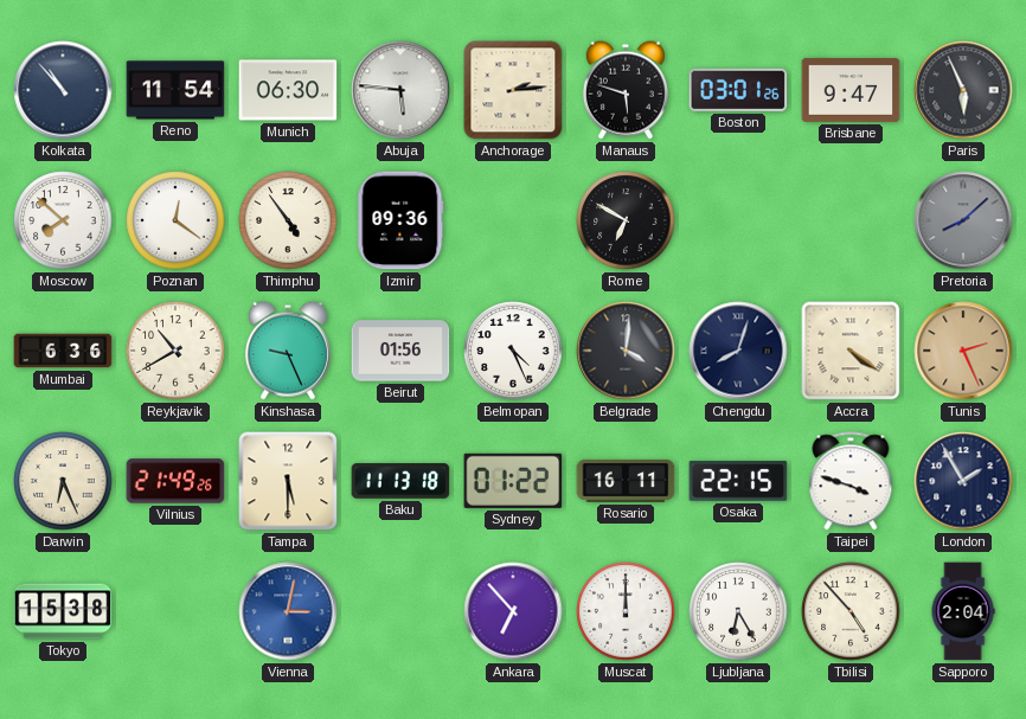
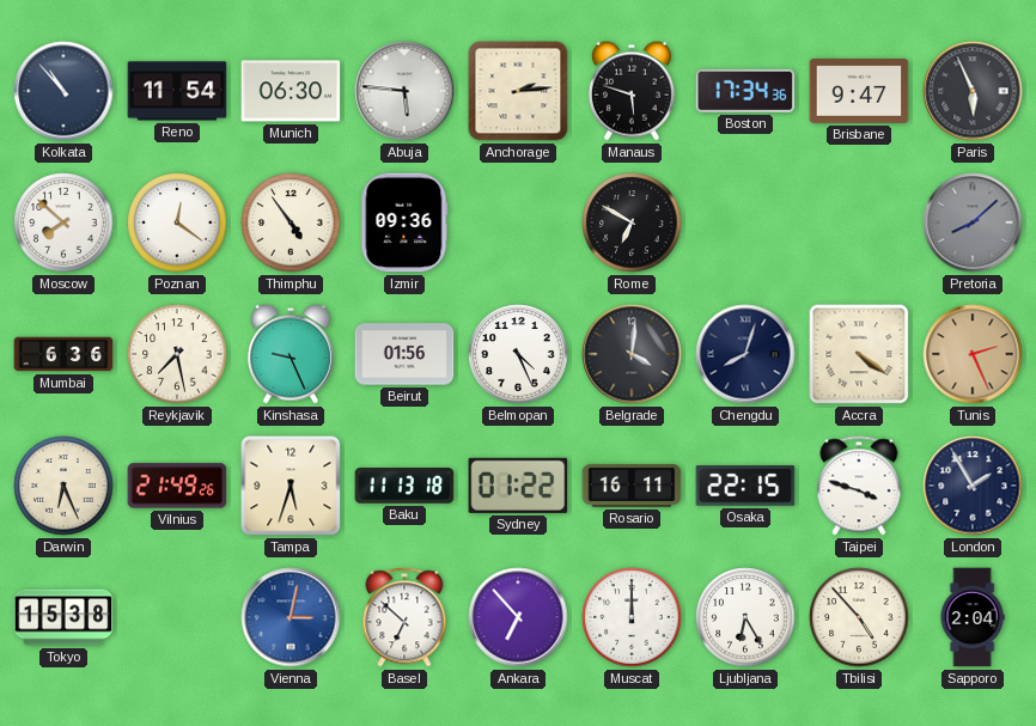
Boston: 03:01 -> 17:34 (745, 91)
Reykjavik: 10:40 -> 7:28 (177, 354)
Tampa: 5:30 -> 5:33 (291, 486)
Basel: none -> 6:52 (404, 617)
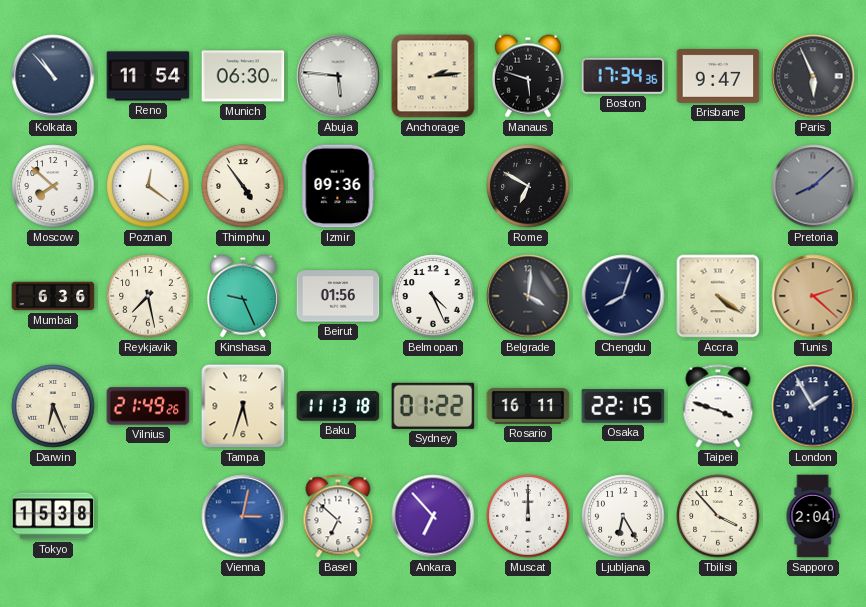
Tunis: 2:26 -> 2:22 (813, 296)
Tbilisi: 4:53 -> 3:53 (718, 516)
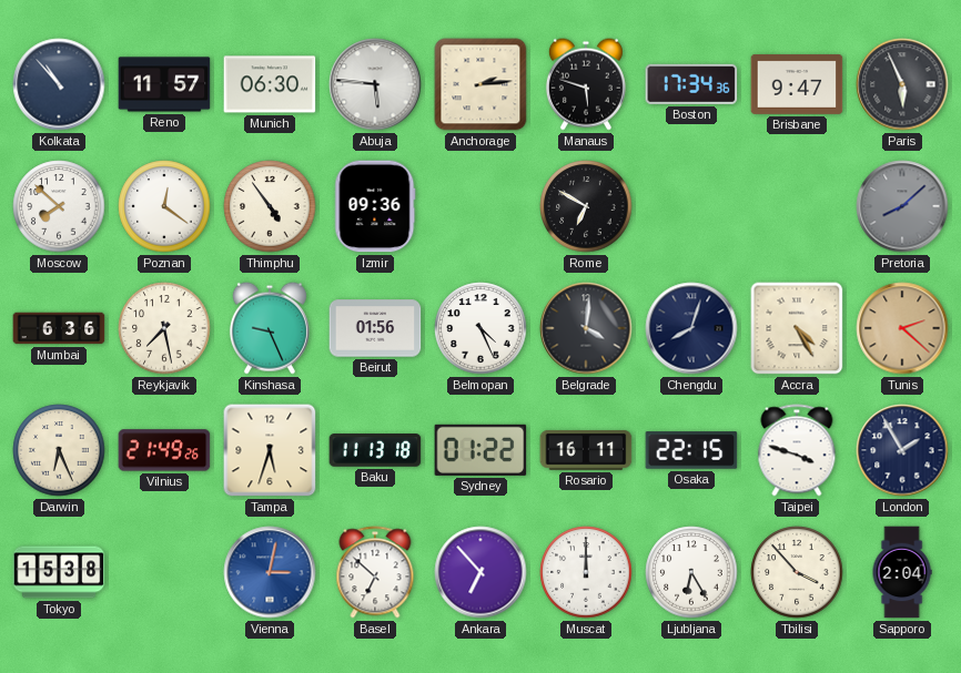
Reno: 11:54 -> 11:57 (164, 84)
Accra: 4:21 -> 4:25 (797, 328)
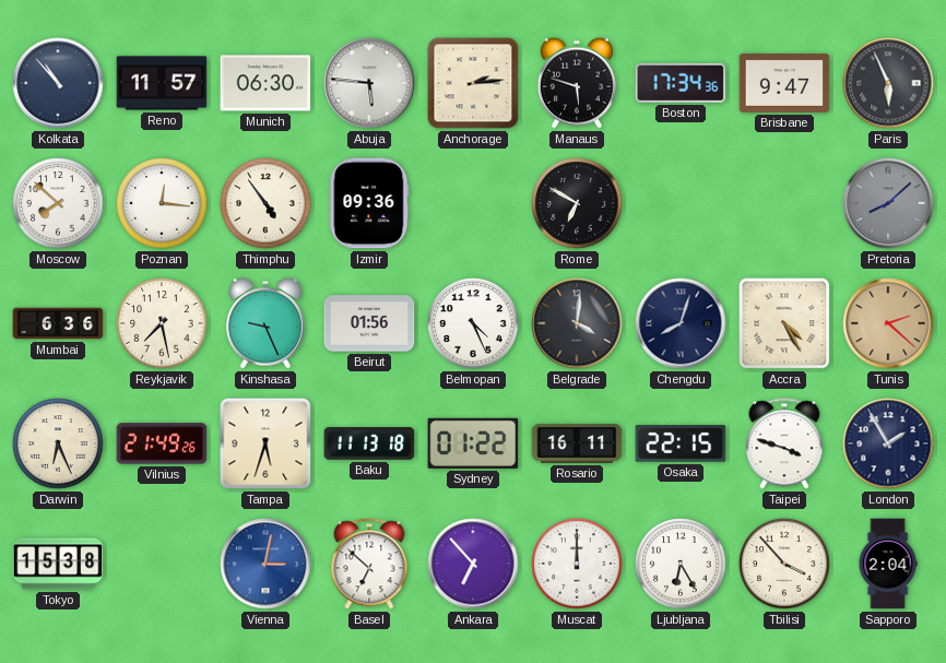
Poznan: 12:21 -> 12:16 (162, 203)
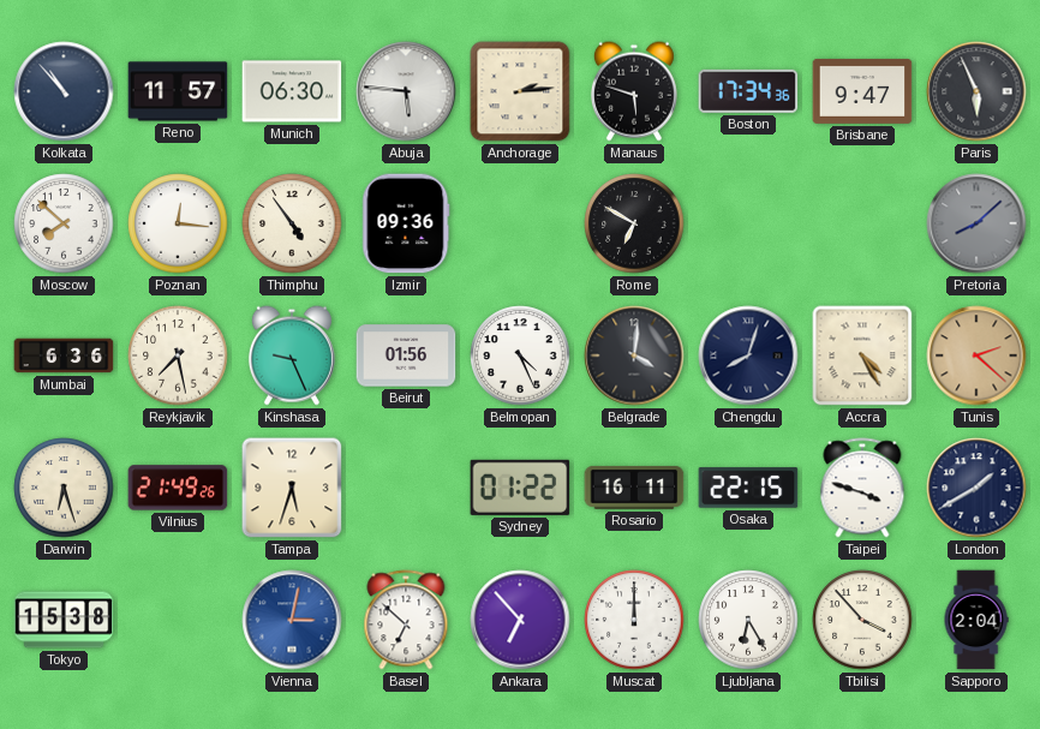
Darwin: 6:26 -> 6:27 (64, 488)
Baku: 11:13 -> none (369, 443)
London: 1:55 -> 1:40 (976, 488)
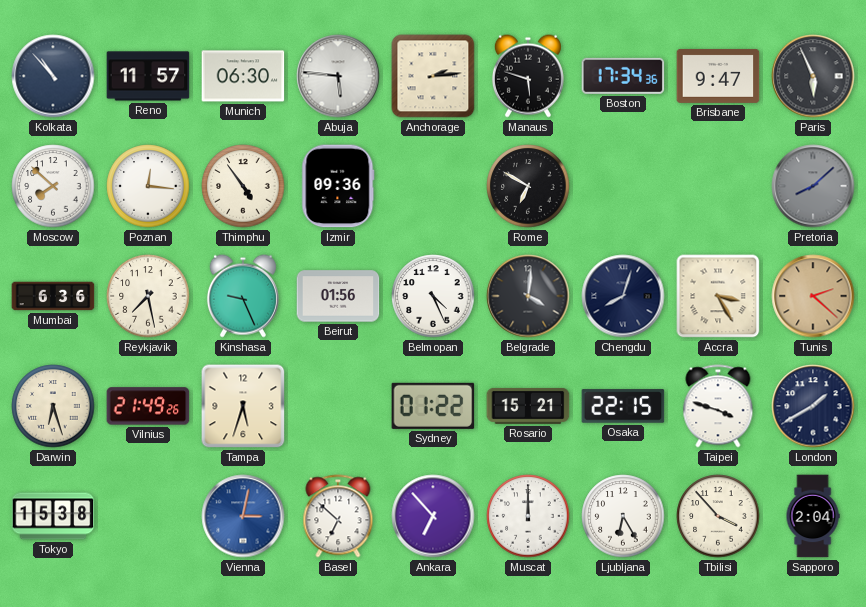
Accra: 4:25 -> 3:25 (718, 296)
Rosario: 16:11 -> 15:21 (528, 406)
